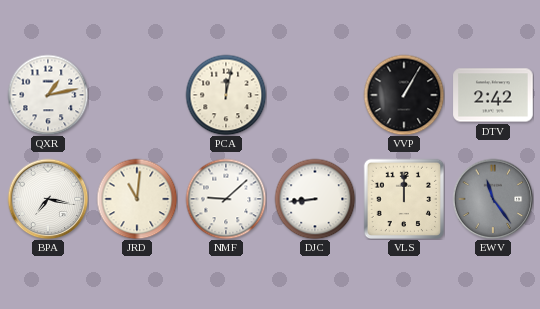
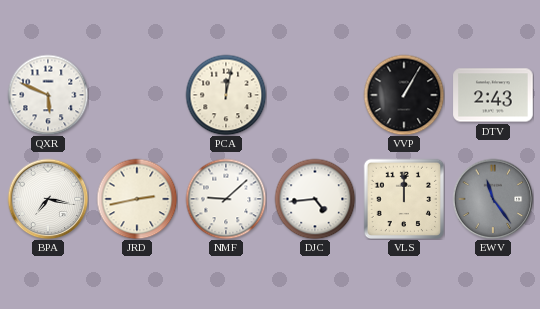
QXR: 1:13 -> 5:49 (48, 95)
DTV: 2:42 -> 2:43 (493, 95)
JRD: 11:01 -> 2:43 (137, 199)
DJC: 8:44 -> 4:44 (315, 199)
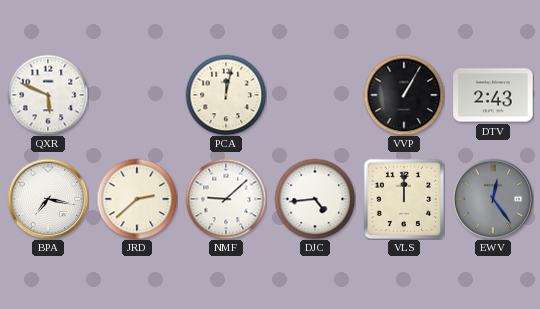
JRD: 2:43 -> 2:38 (137, 199)
EWV: 11:24 -> 12:24 (493, 199)
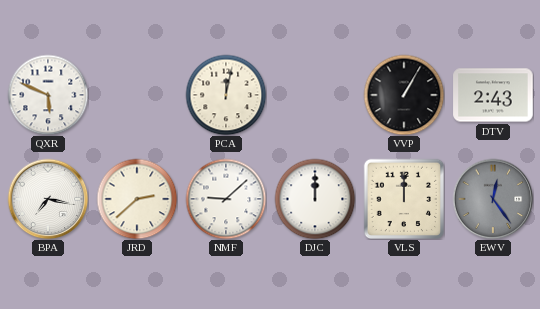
DJC: 4:44 -> 12:00 (315, 199)
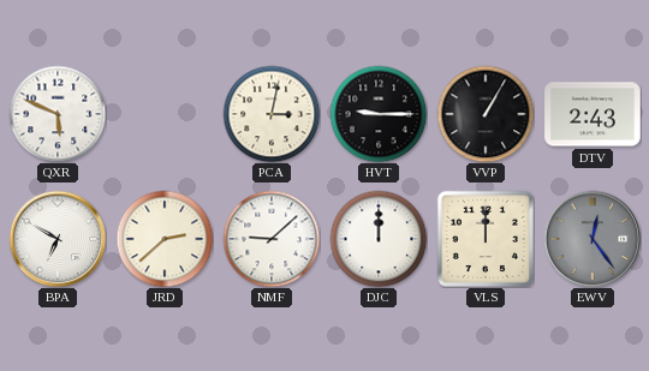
PCA: 12:02 -> 3:02 (272, 114)
HVT: none -> 9:15 (379, 114)
BPA: 7:17 -> 6:50 (58, 239)
